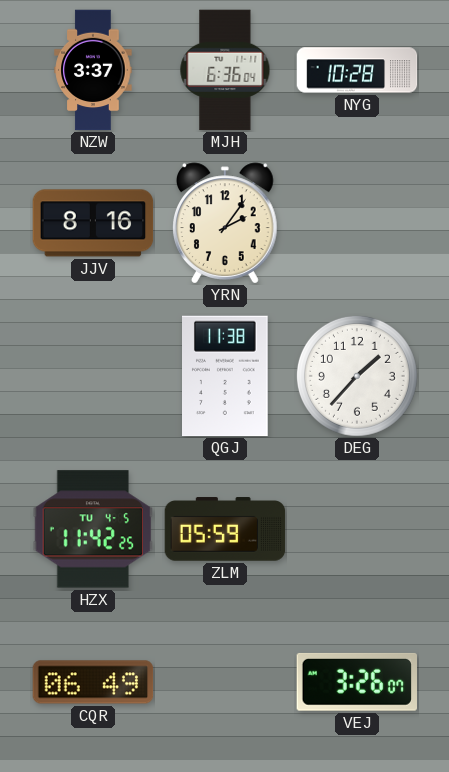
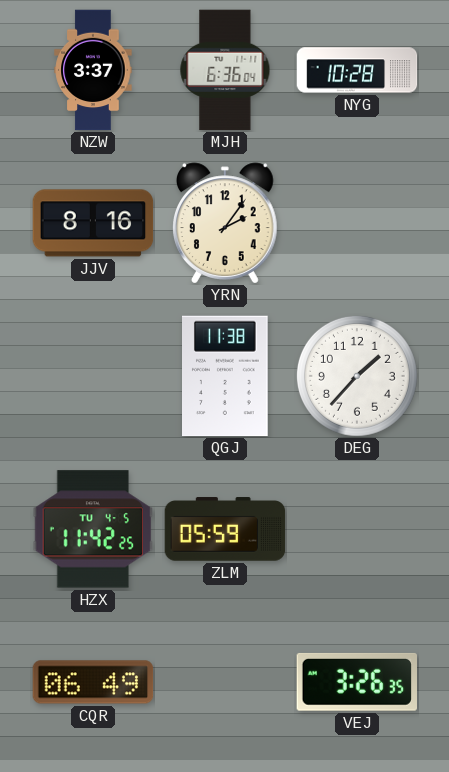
VEJ: 3:26:07 -> 3:26:35 (356, 682)
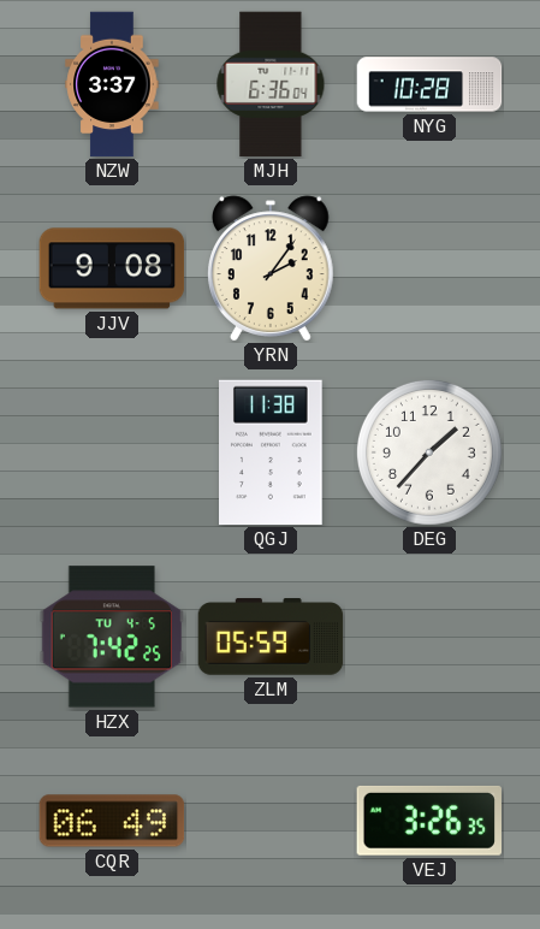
JJV: 8:16 -> 9:08 (112, 268)
HZX: 11:42 -> 7:42 (112, 637)
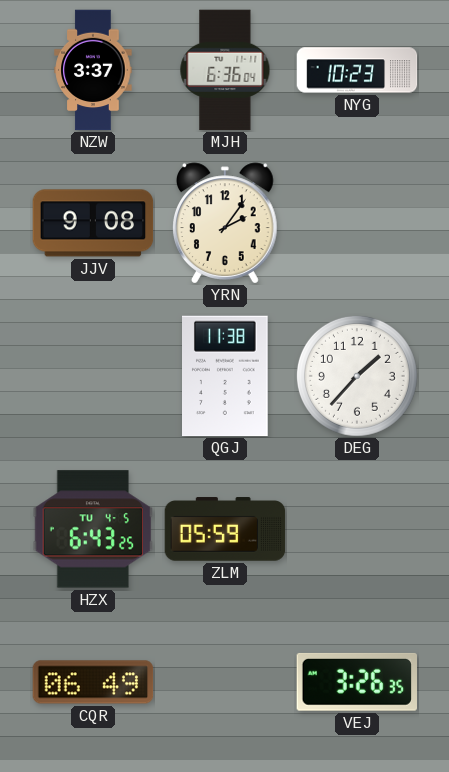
NYG: 10:28 -> 10:23 (357, 70)
HZX: 7:42 -> 6:43 (93, 529)
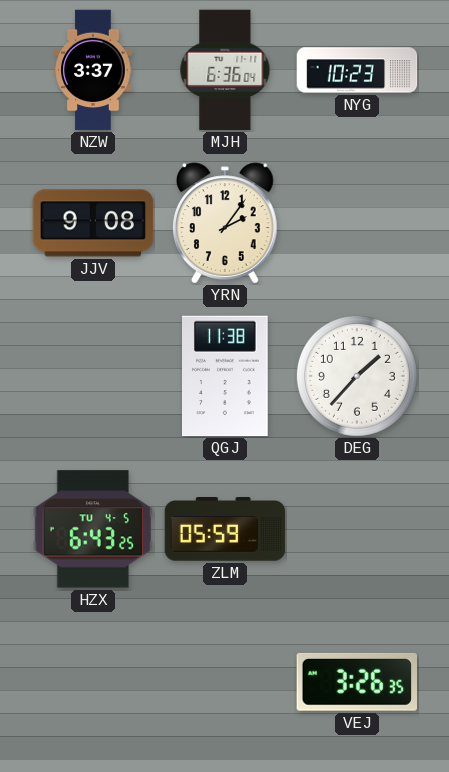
CQR: 06:49 -> none (93, 682)
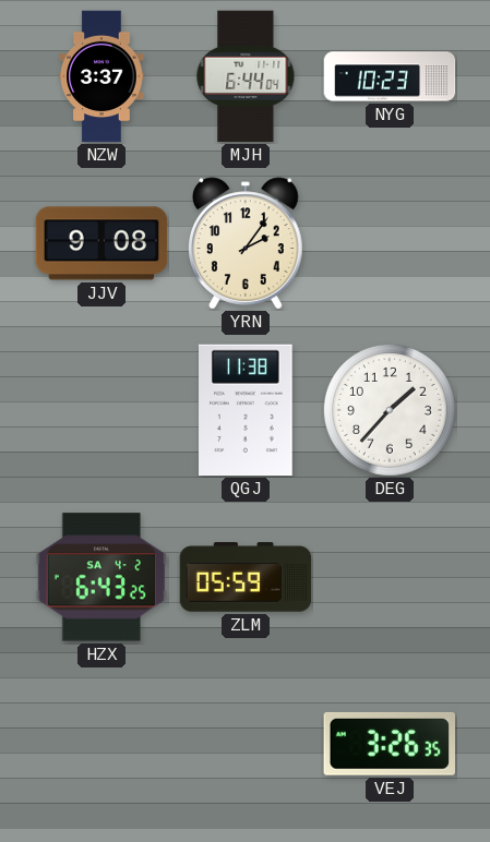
MJH: 6:36 -> 6:44 (246, 76)
HZX date: TU 4-5 -> SA 4-2 (101, 577)
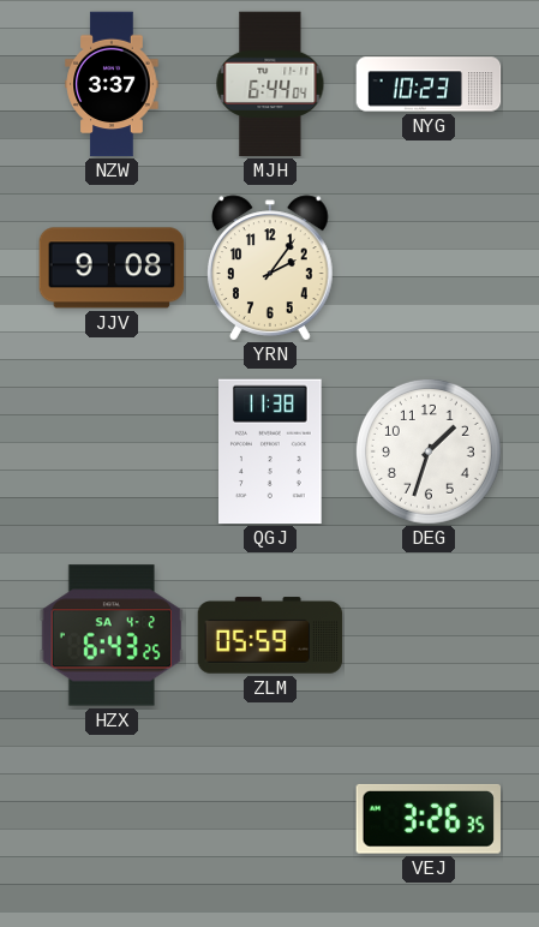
DEG: 1:37 -> 1:33 (429, 451)
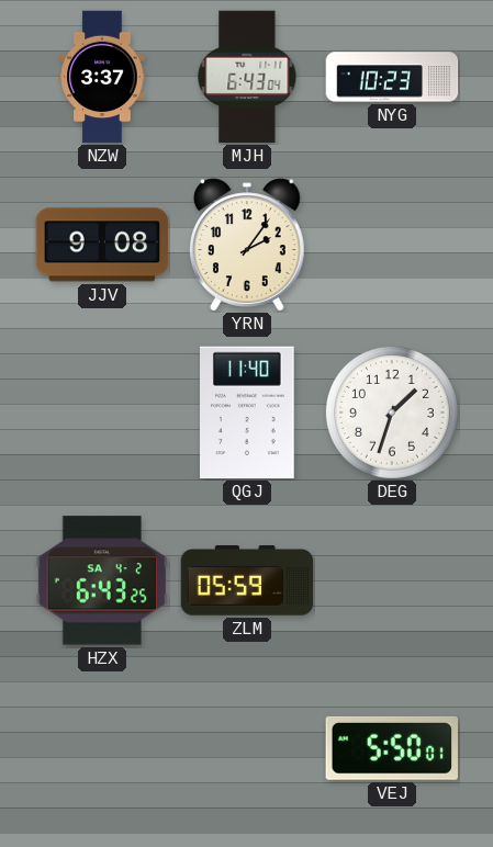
MJH: 6:44 -> 6:43 (247, 77)
QGJ: 11:38 -> 11:40 (248, 413)
VEJ: 3:26 -> 5:50 (391, 748)
